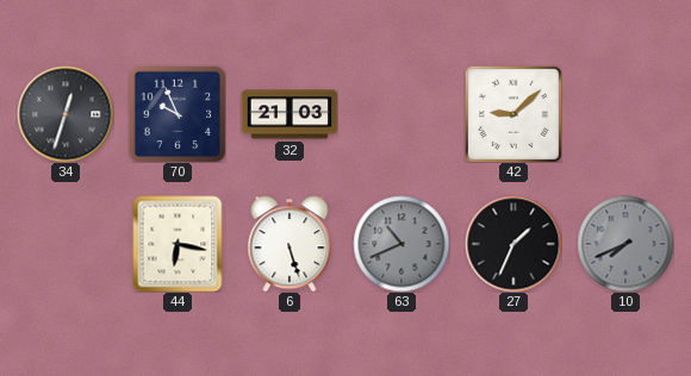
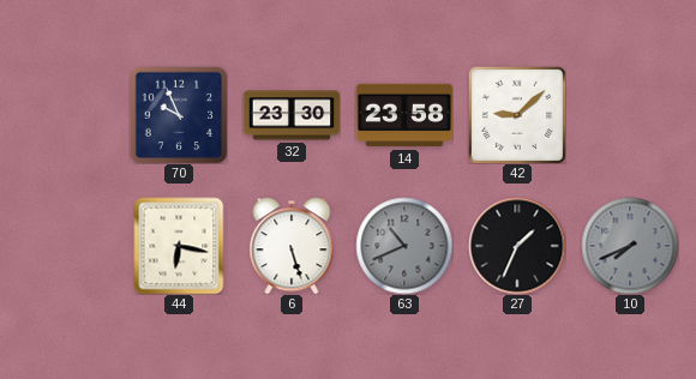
34: 12:33 -> none (66, 114)
32: 21:03 -> 23:30 (292, 115)
14: none -> 23:58 (404, 115)
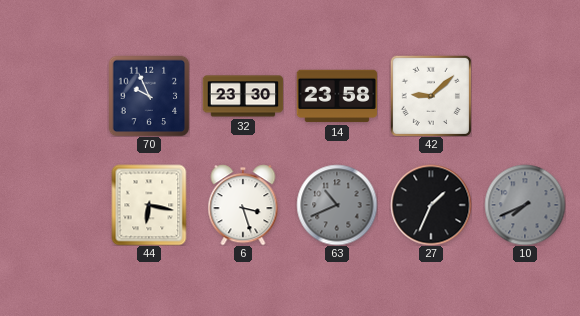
6: 5:27 -> 3:27 (243, 205)
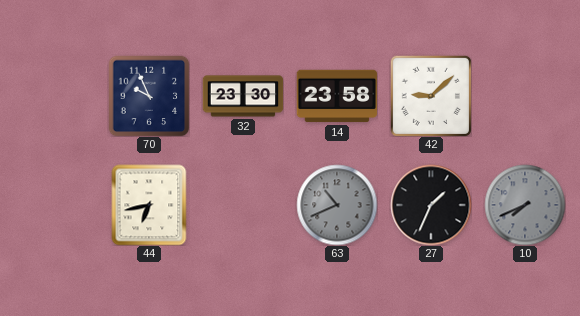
44: 6:17 -> 6:43 (149, 205)
6: 3:27 -> none (243, 205)
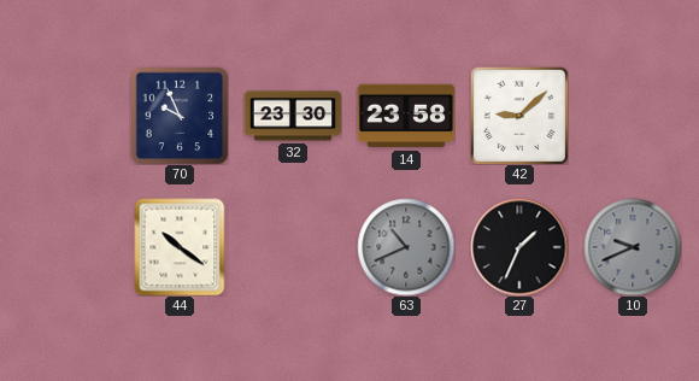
44: 6:43 -> 10:21 (180, 247)
10: 7:41 -> 9:41 (633, 247)
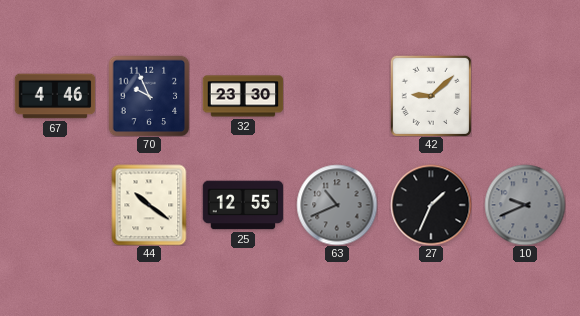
67: none -> 4:46 (55, 96)
14: 23:58 -> none (406, 116)
25: none -> 12:55 (243, 205)
